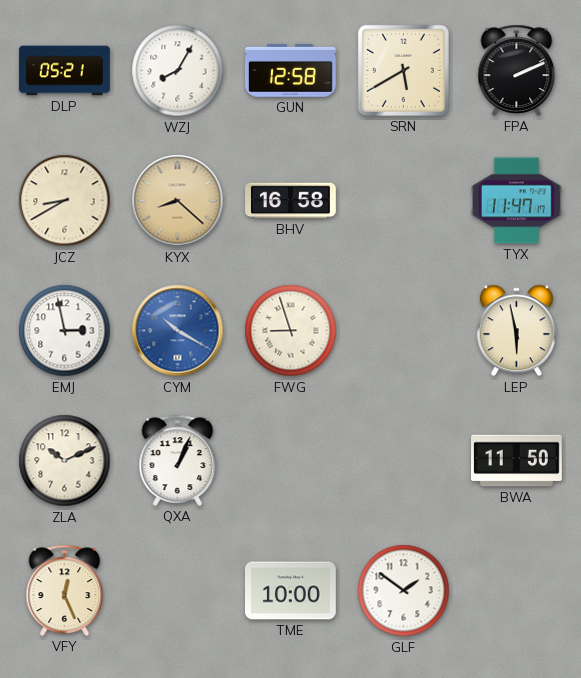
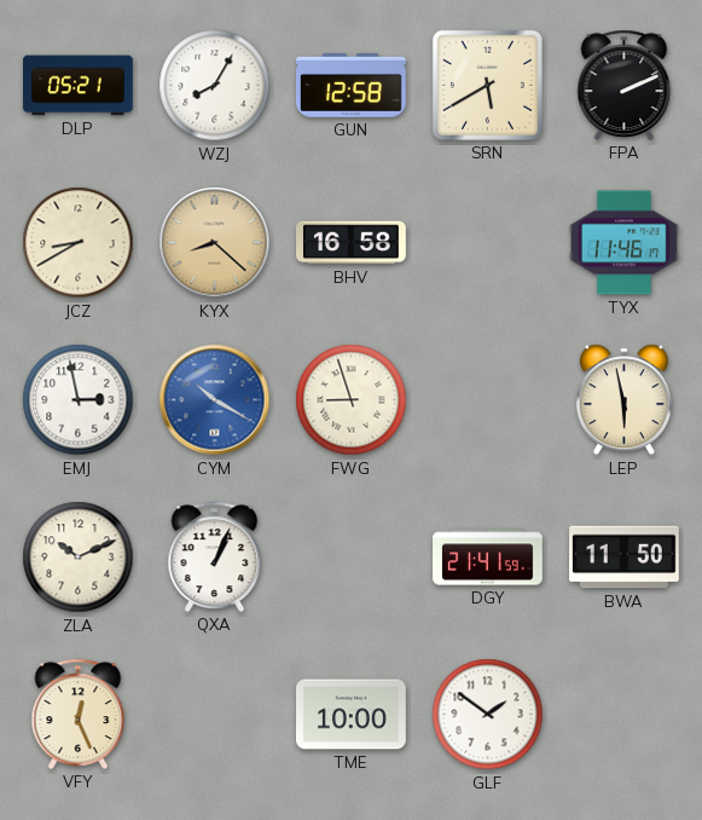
TYX: 11:47 -> 11:46 (625, 243)
DGY: none -> 21:41 (488, 558)
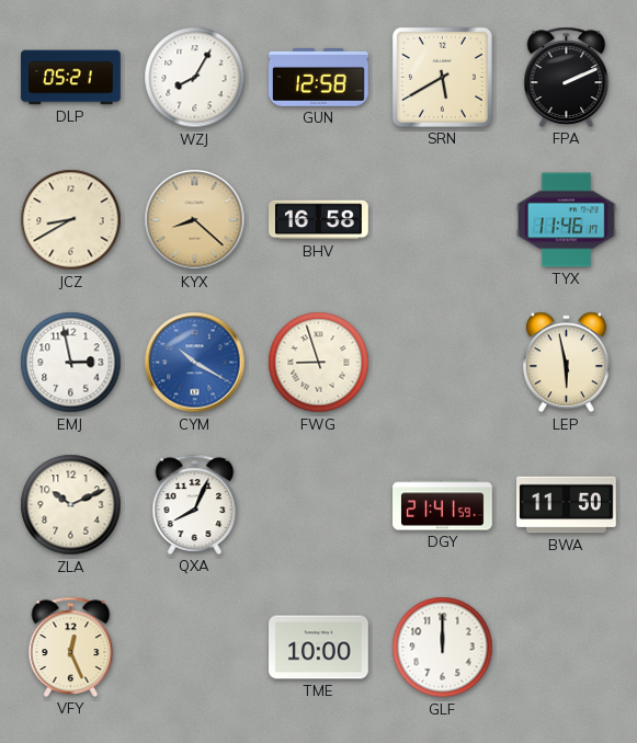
QXA: 1:04 -> 8:04 (195, 504)
GLF: 1:51 -> 12:00 (443, 648)
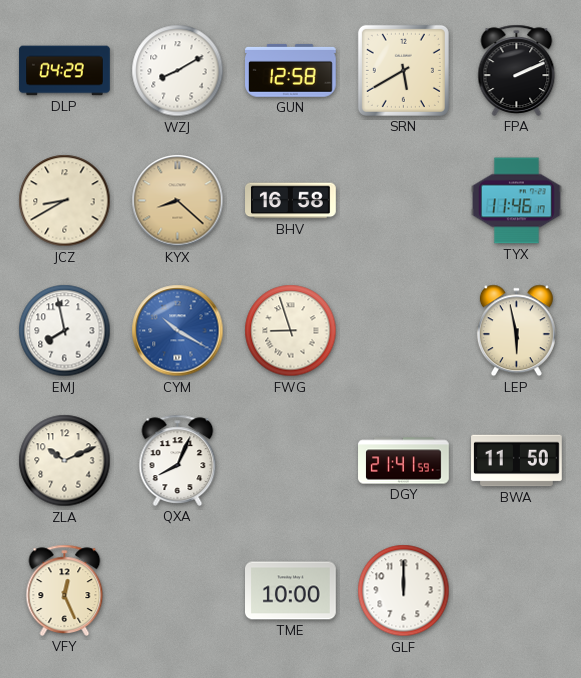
DLP: 05:21 -> 04:29 (65, 71)
WZJ: 8:05 -> 8:10 (178, 71)
EMJ: 2:58 -> 7:58 (65, 331)
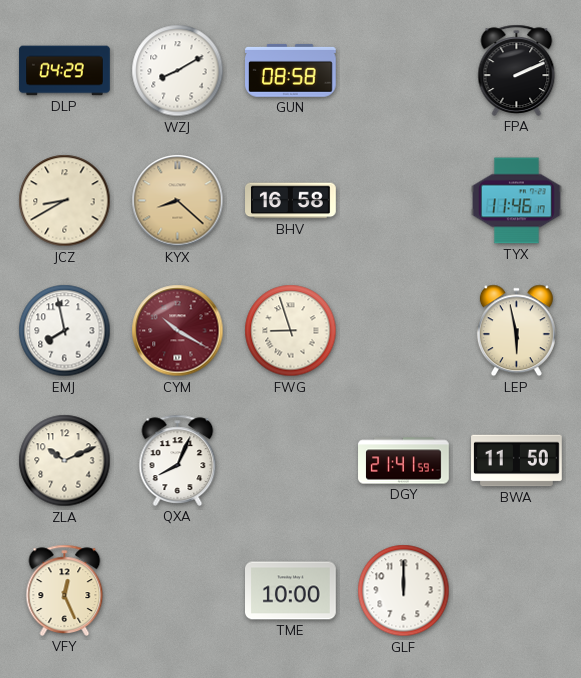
GUN: 12:58 -> 08:58 (291, 71)
SRN: 5:40 -> none (403, 70)
CYM dial: blue -> burgundy (178, 331)
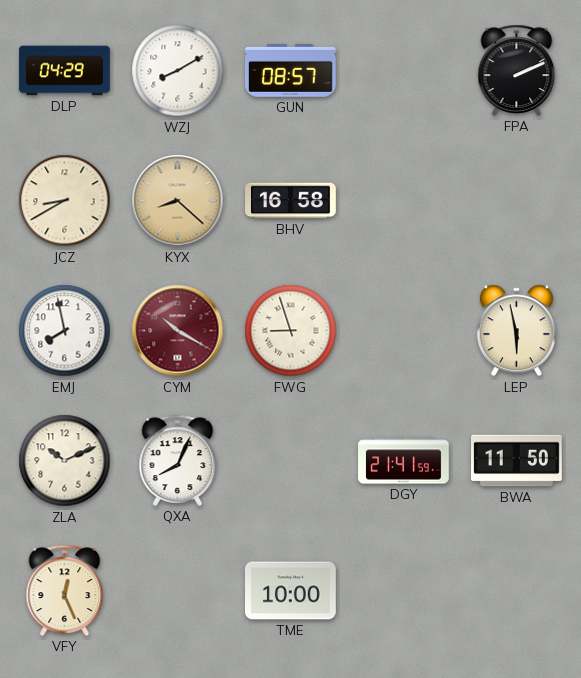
GUN: 08:58 -> 08:57 (291, 71)
TYX: 11:46 -> none (517, 201)
GLF: 12:00 -> none (404, 591)
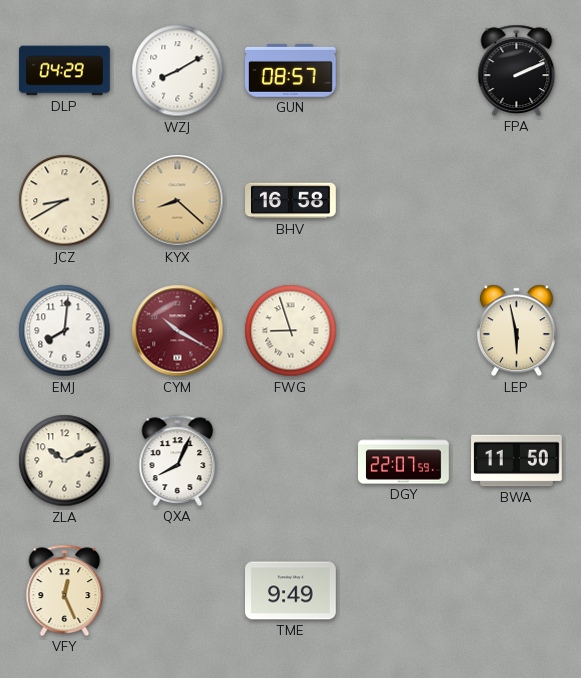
EMJ: 7:58 -> 8:01 (65, 331)
DGY: 21:41 -> 22:07 (404, 461)
TME: 10:00 -> 9:49 (291, 591)
